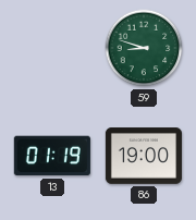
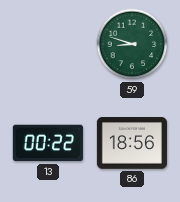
13: 01:19 -> 00:22 (48, 143)
86: 19:00 -> 18:56 (132, 143)
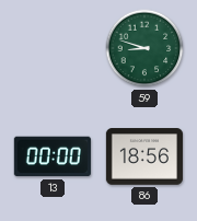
13: 00:22 -> 00:00 (53, 156)
